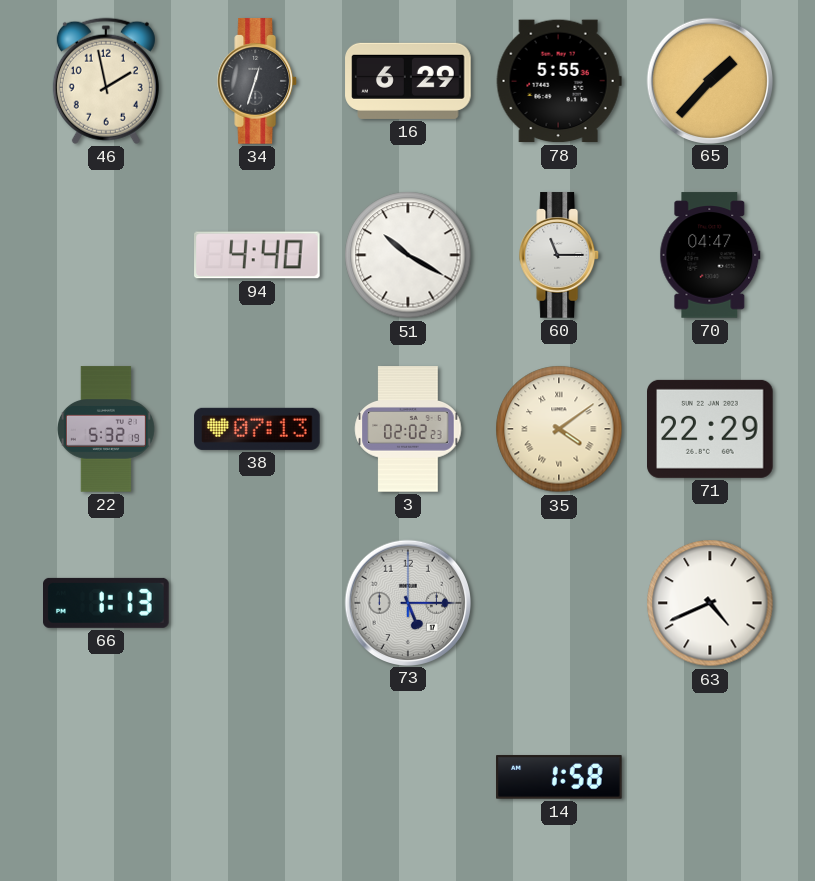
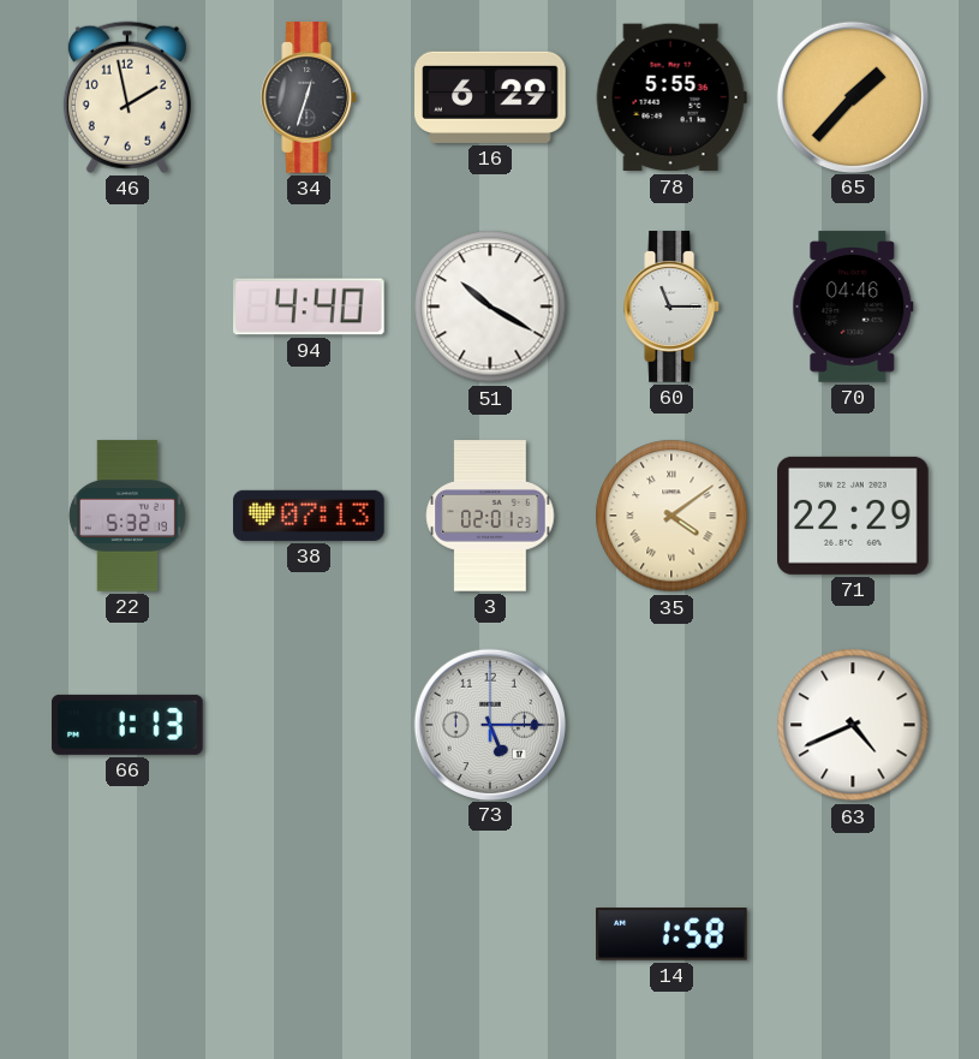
70: 04:47 -> 04:46 (853, 307)
3: 02:02 -> 02:01 (490, 516)
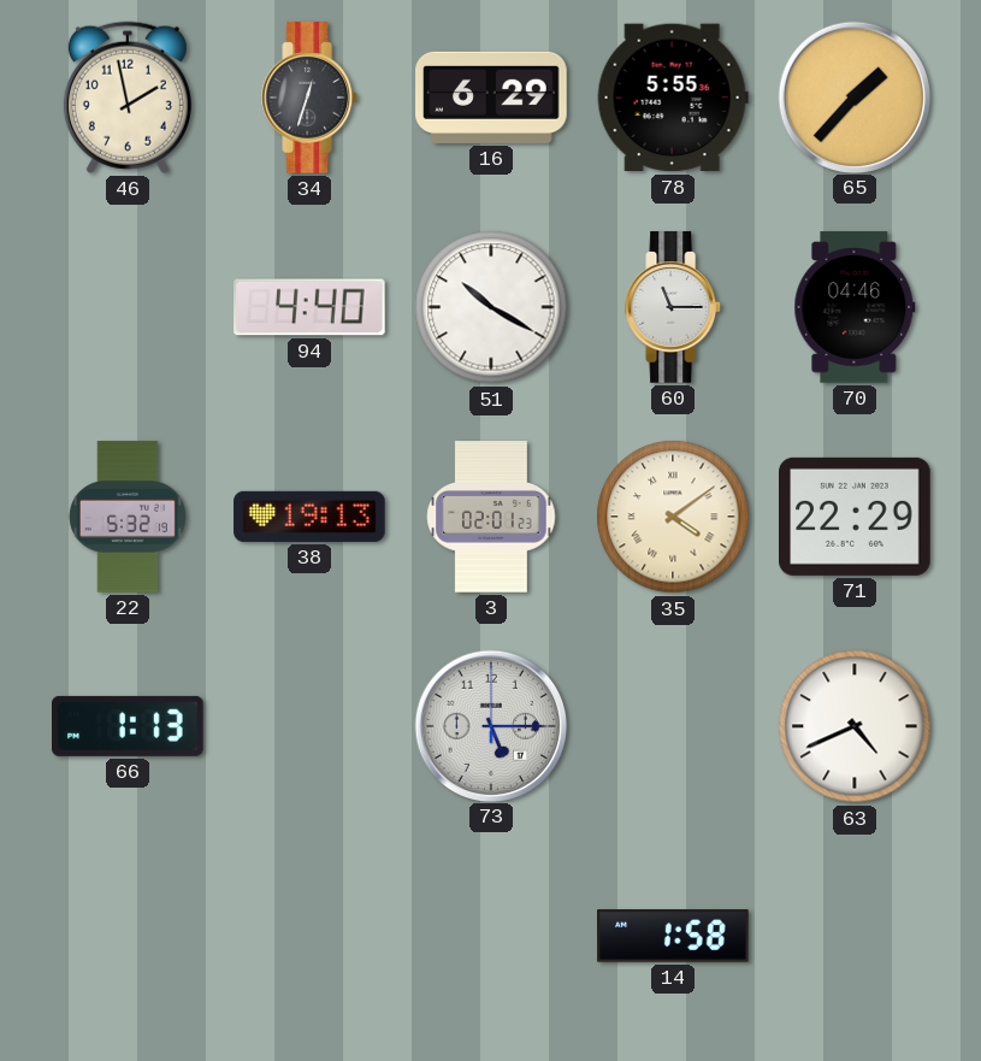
38: 07:13 -> 19:13 (309, 517)
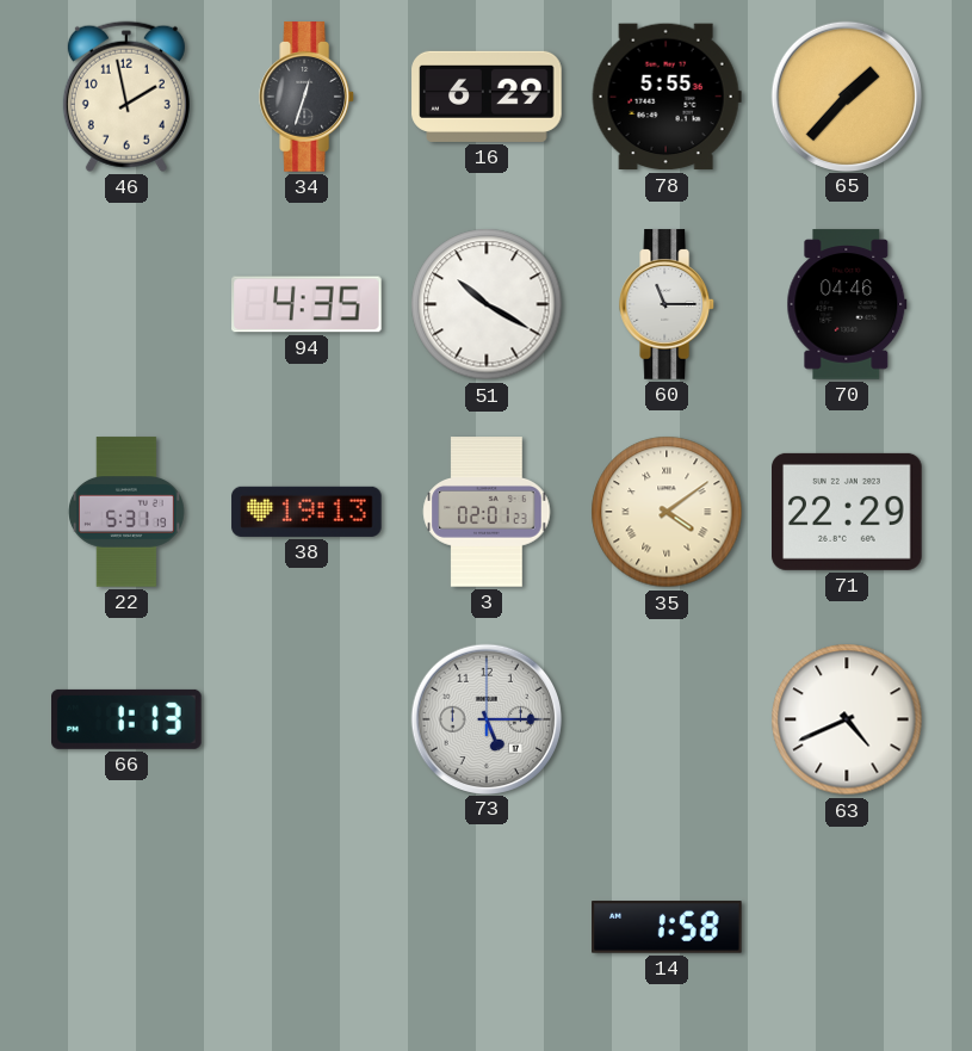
94: 4:40 -> 4:35 (307, 304)
22: 5:32 -> 5:31 (126, 512)
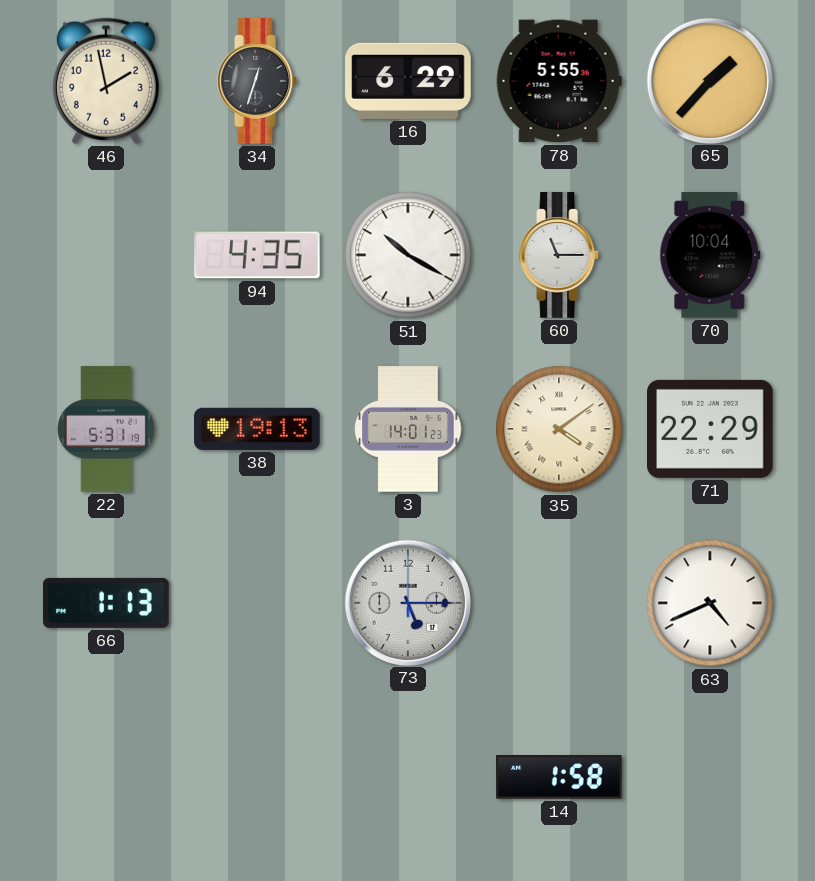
70: 04:46 -> 10:04 (710, 255)
3: 02:01 -> 14:01 (408, 429)
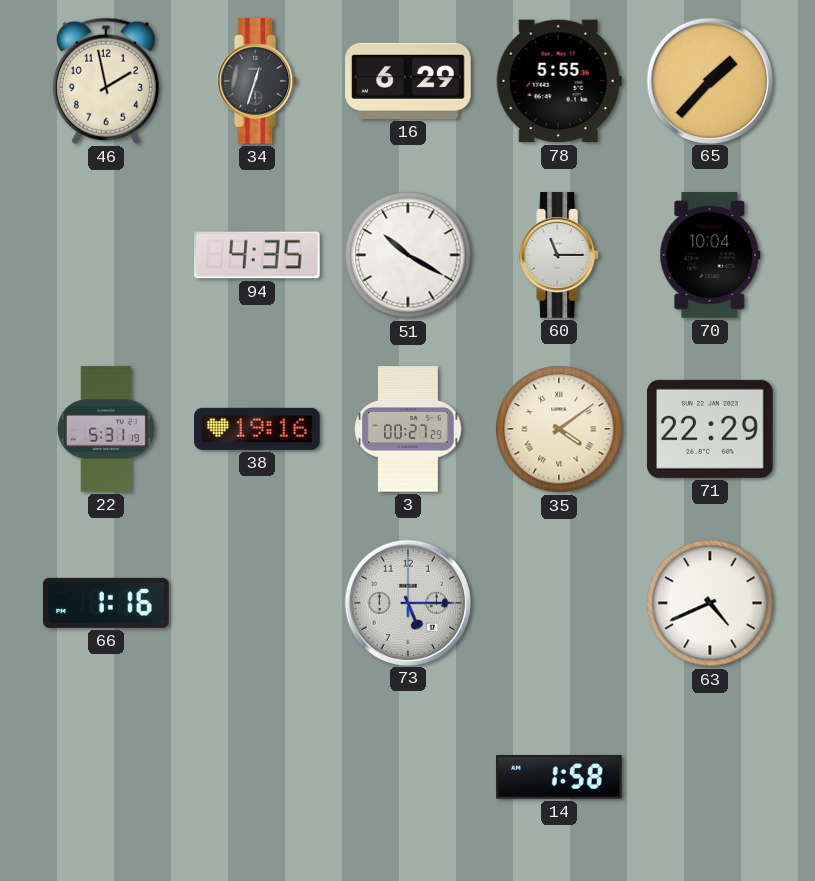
38: 19:13 -> 19:16 (257, 429)
3: 14:01 -> 00:27 (408, 429)
66: 1:13 -> 1:16 (106, 603)
